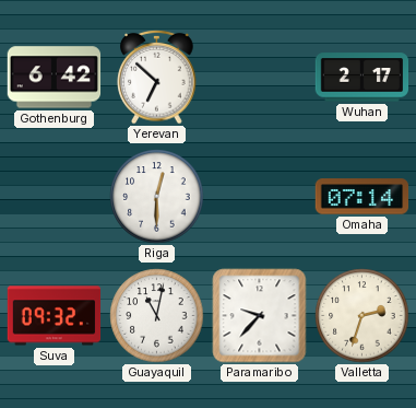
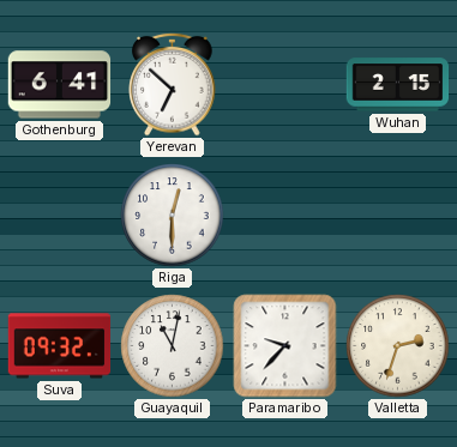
Gothenburg: 6:42 -> 6:41 (60, 85)
Wuhan: 2:17 -> 2:15 (398, 85)
Omaha: 07:14 -> none (362, 197)
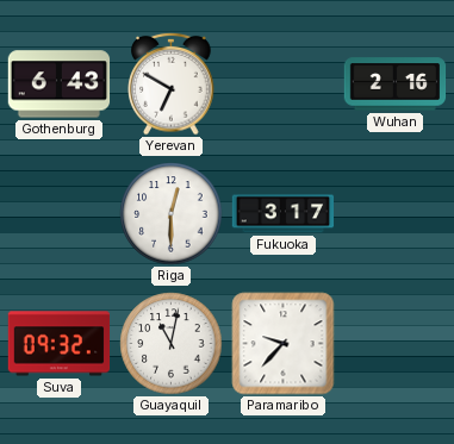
Gothenburg: 6:41 -> 6:43 (60, 85)
Yerevan: 6:52 -> 6:50 (172, 83)
Wuhan: 2:15 -> 2:16 (396, 85)
Fukuoka: none -> 3:17 (284, 214)
Valletta: 2:33 -> none (398, 346)
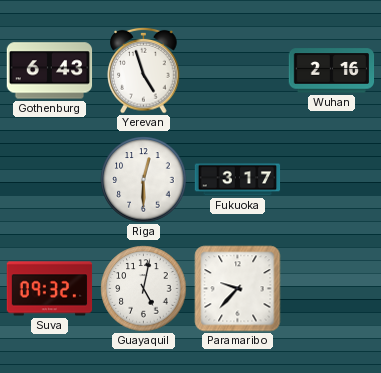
Yerevan: 6:50 -> 4:57 (144, 70)
Guayaquil: 11:02 -> 5:02 (144, 289)
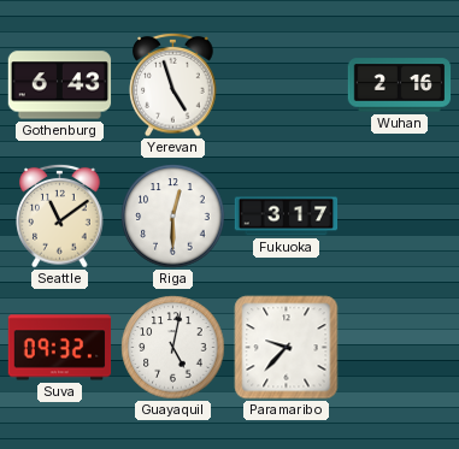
Seattle: none -> 11:09 (60, 215)
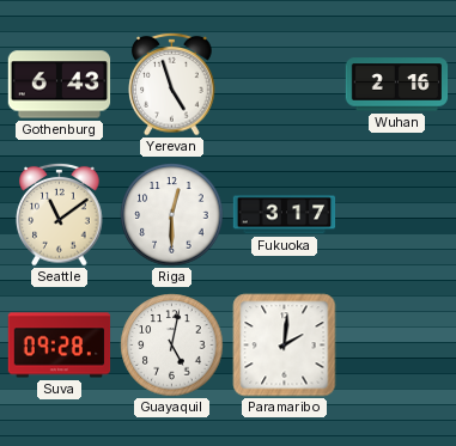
Suva: 09:32 -> 09:28 (60, 346)
Paramaribo: 9:37 -> 2:01 (285, 346)
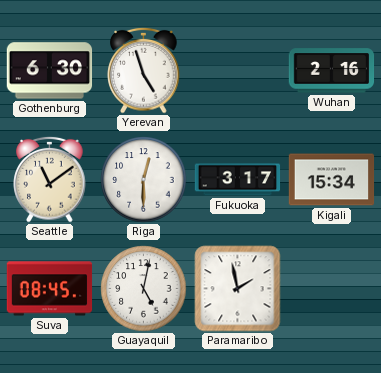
Gothenburg: 6:43 -> 6:30 (50, 71)
Kigali: none -> 15:34 (332, 180)
Suva: 09:28 -> 08:45 (50, 289)
Paramaribo: 2:01 -> 1:58 (238, 289)
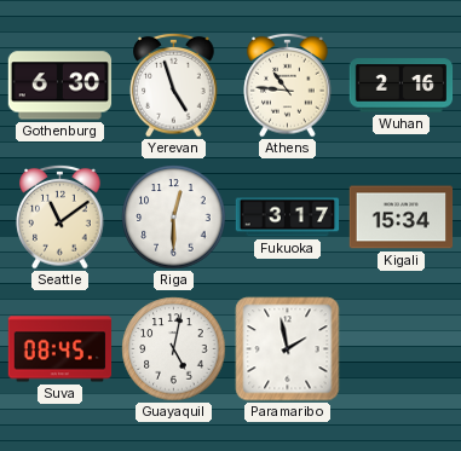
Athens: none -> 10:46 (288, 85)
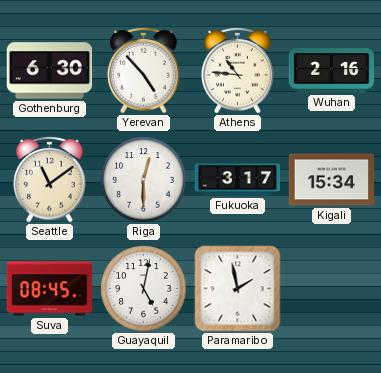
Yerevan: 4:57 -> 4:53 (144, 70)
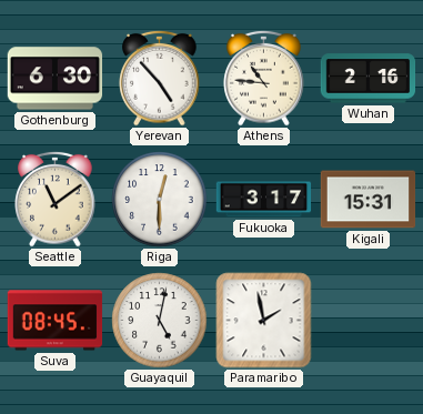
Kigali: 15:34 -> 15:31 (369, 200)
